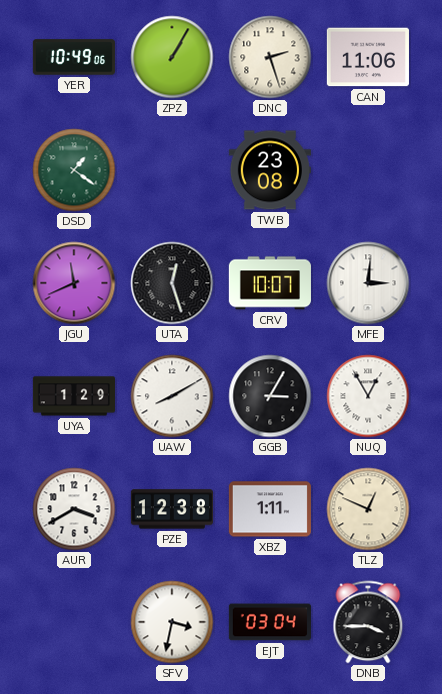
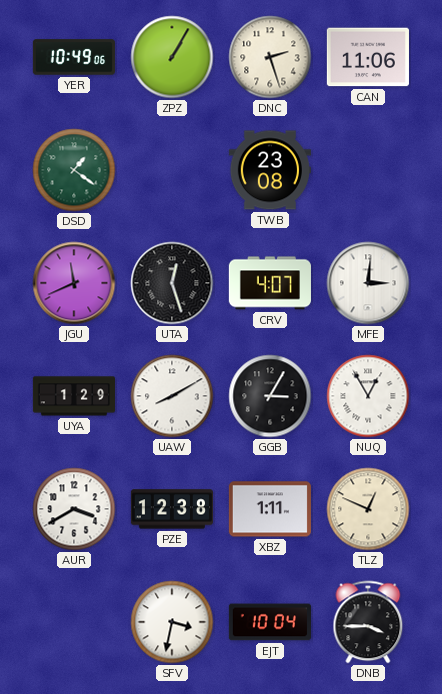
CRV: 10:07 -> 4:07 (270, 283)
EJT: 03:04 -> 10:04 (270, 622)
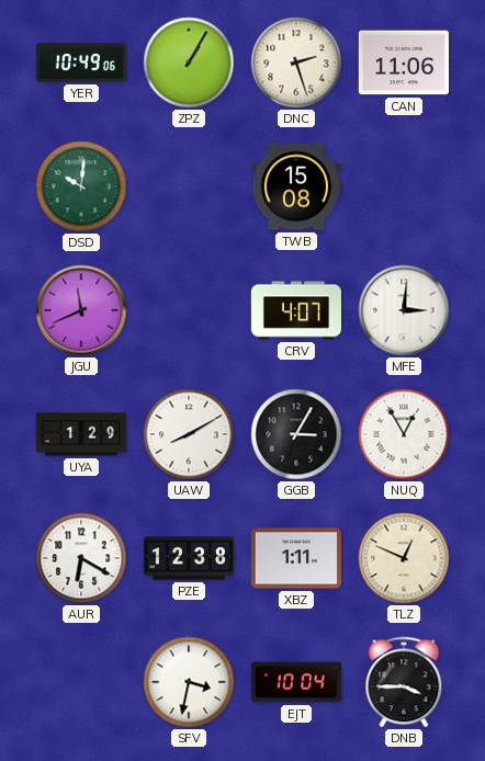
DSD: 1:21 -> 10:01 (81, 186)
TWB: 23:08 -> 15:08 (296, 186)
UTA: 12:27 -> none (172, 283)
AUR: 3:40 -> 6:20 (81, 558)
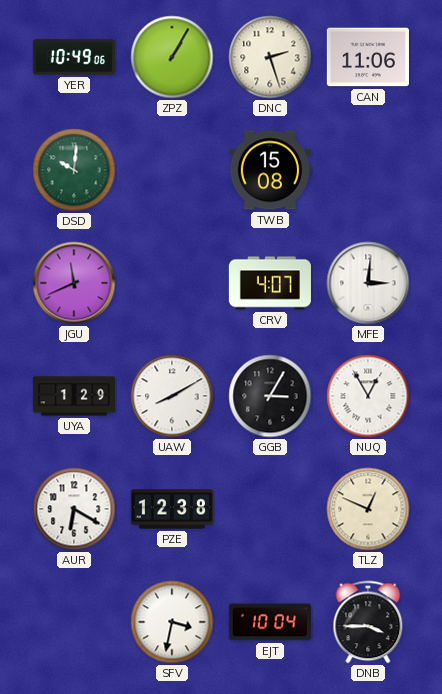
XBZ: 1:11 -> none (296, 558)
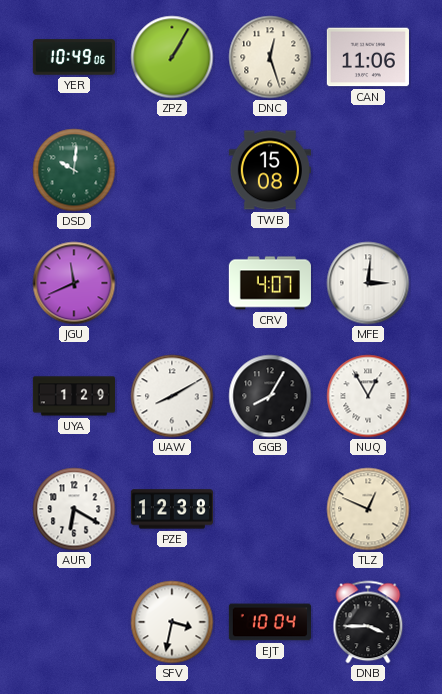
DNC: 2:27 -> 12:27 (270, 57)
GGB: 3:05 -> 8:05 (270, 396)
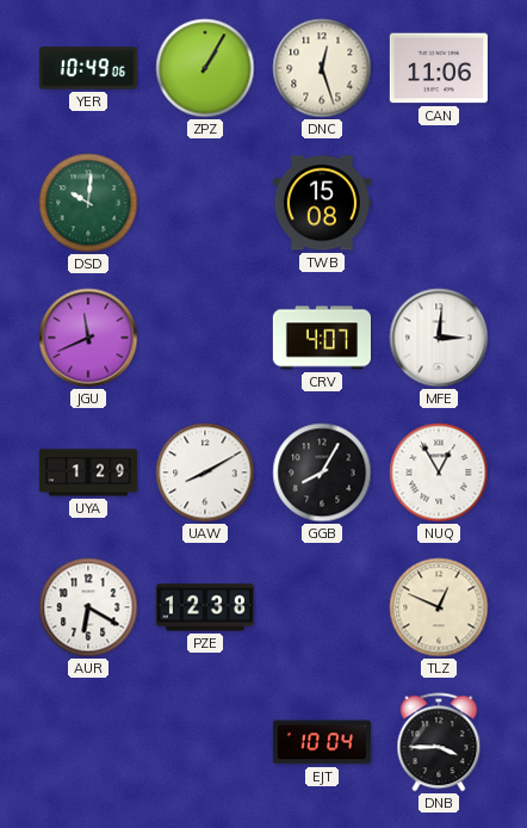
SFV: 3:32 -> none (172, 622)
